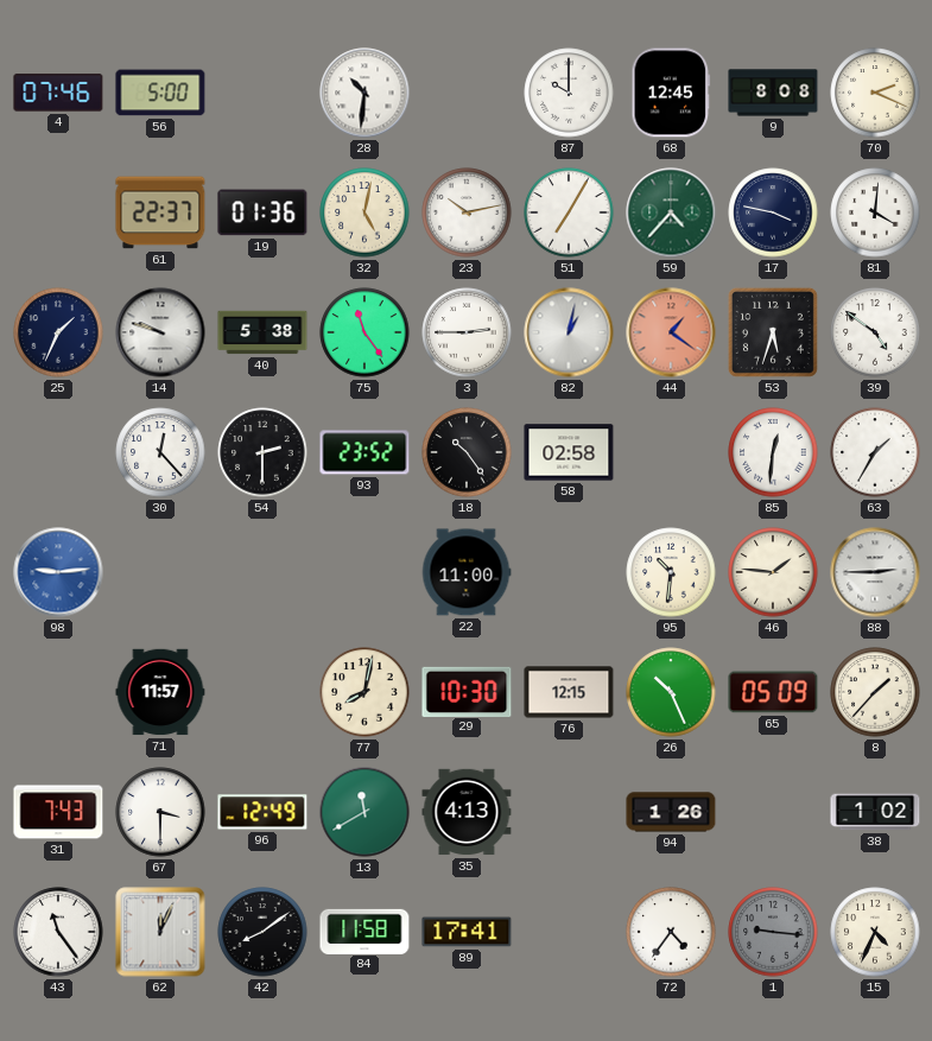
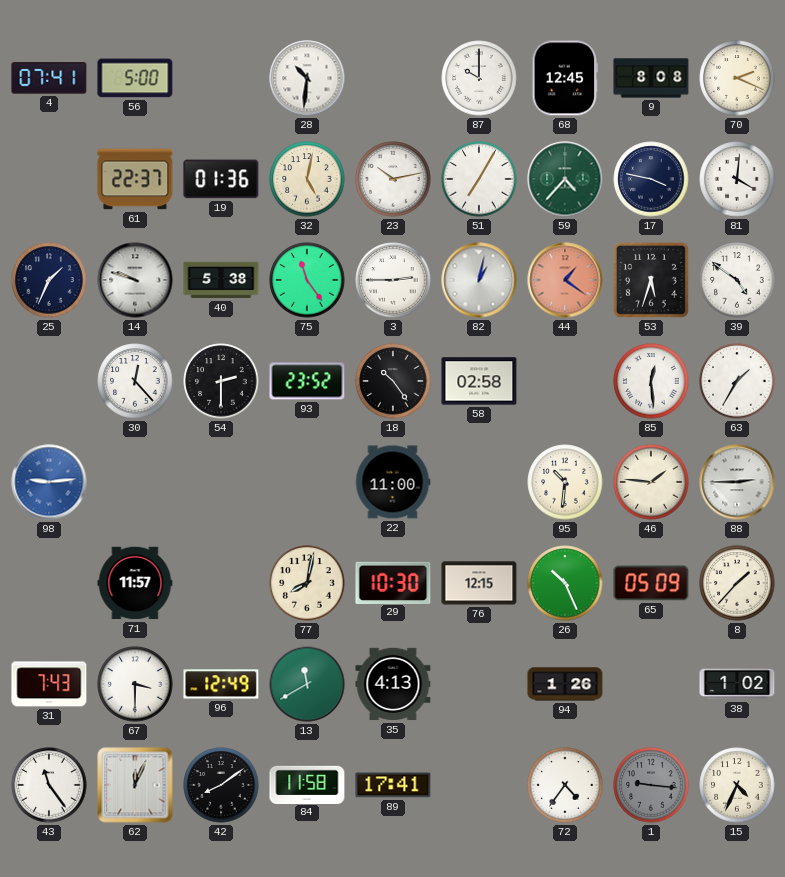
4: 07:46 -> 07:41 (49, 78)
85: 12:31 -> 12:29 (651, 381)
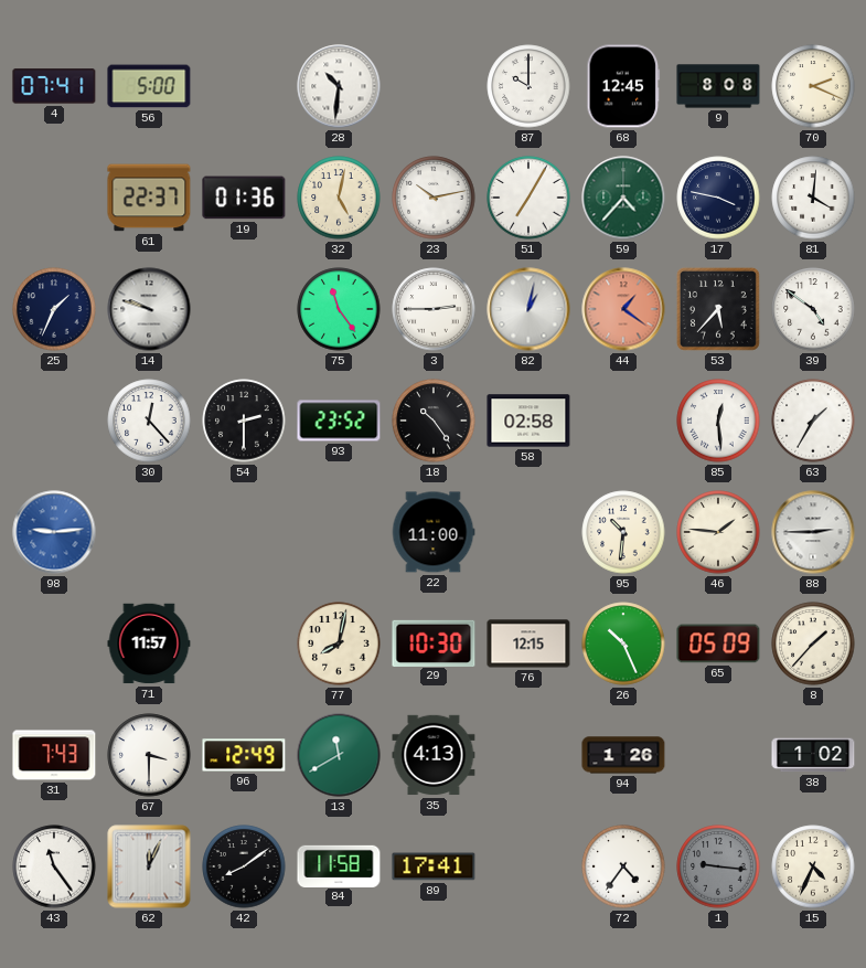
40: 5:38 -> none (221, 280)
53: 5:33 -> 5:37 (718, 309)
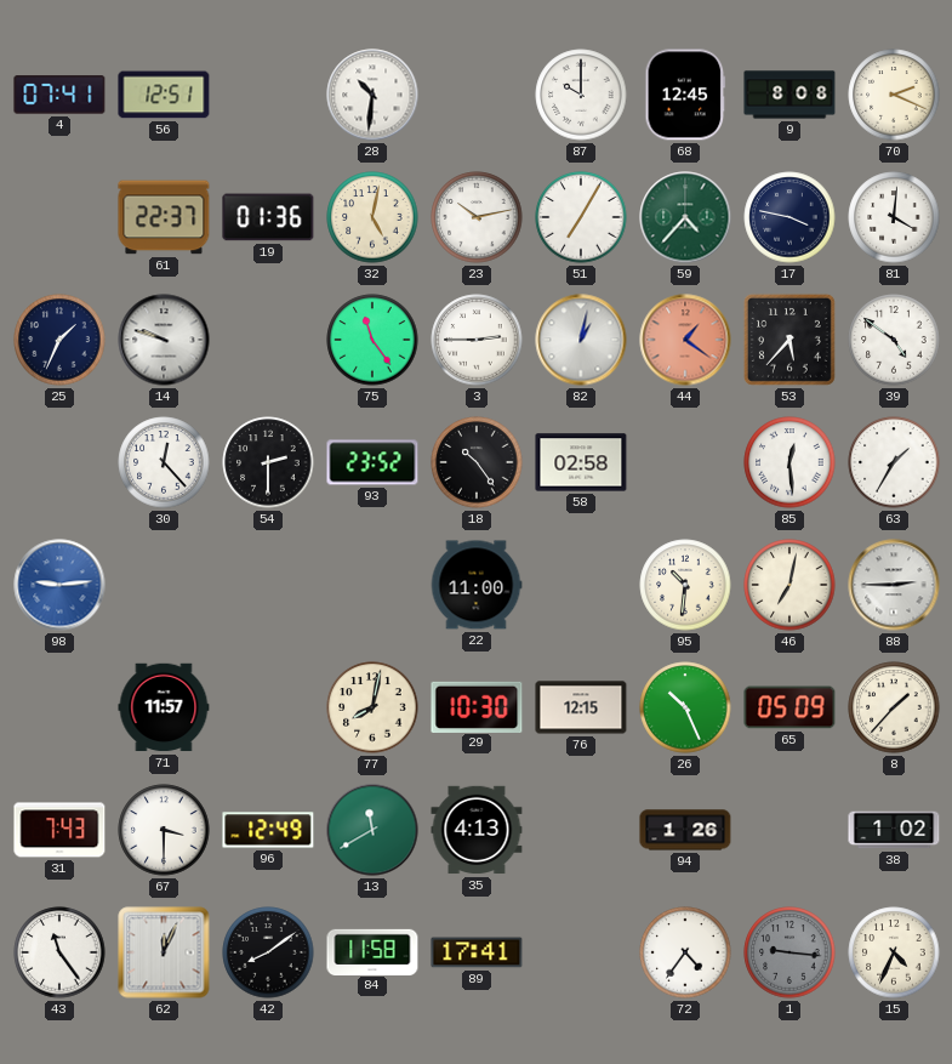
56: 5:00 -> 12:51 (164, 95)
46: 1:46 -> 7:02 (789, 585)
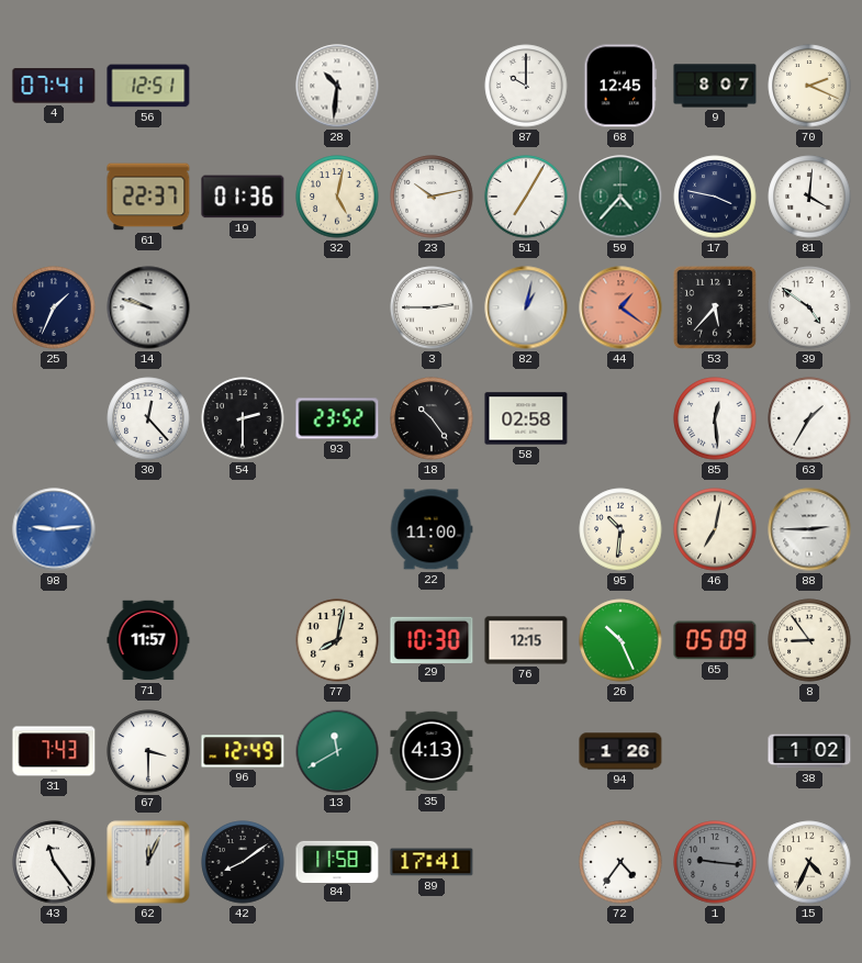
9: 8:08 -> 8:07 (715, 86)
75: 11:24 -> none (372, 340)
8: 1:37 -> 8:54 (809, 640)
